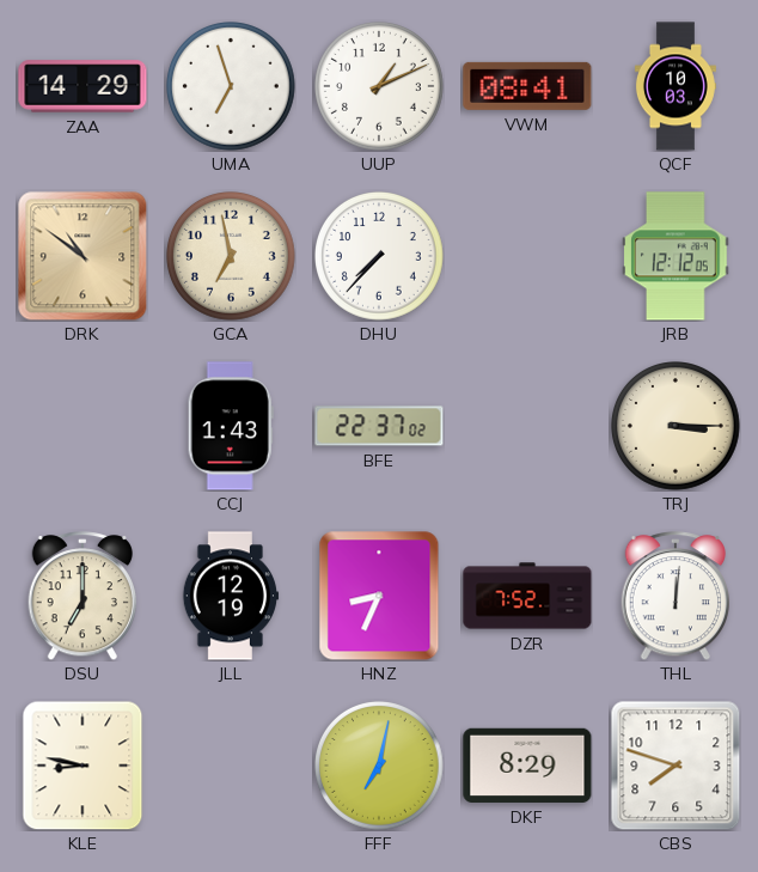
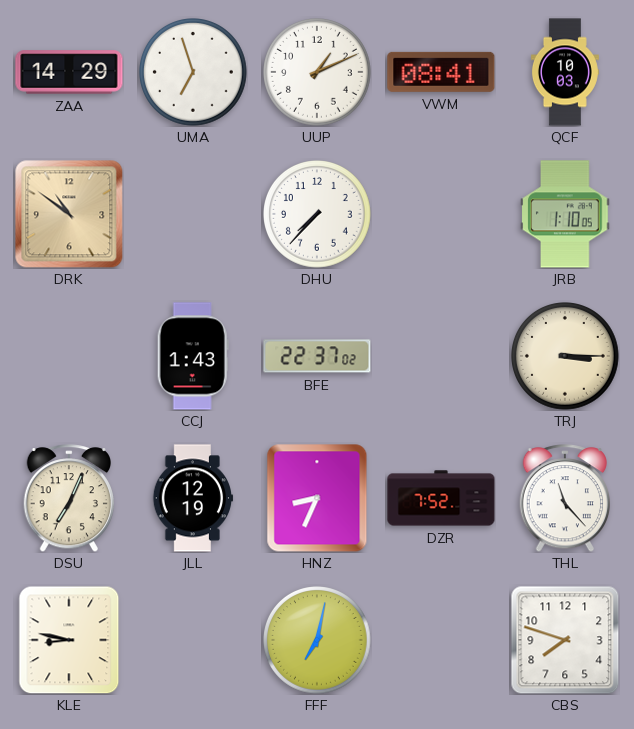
GCA: 6:58 -> none (232, 257)
JRB: 12:12 -> 1:10 (565, 214)
DSU: 7:00 -> 7:04 (68, 498)
THL: 12:01 -> 11:23 (564, 498)
DKF: 8:29 -> none (527, 766)
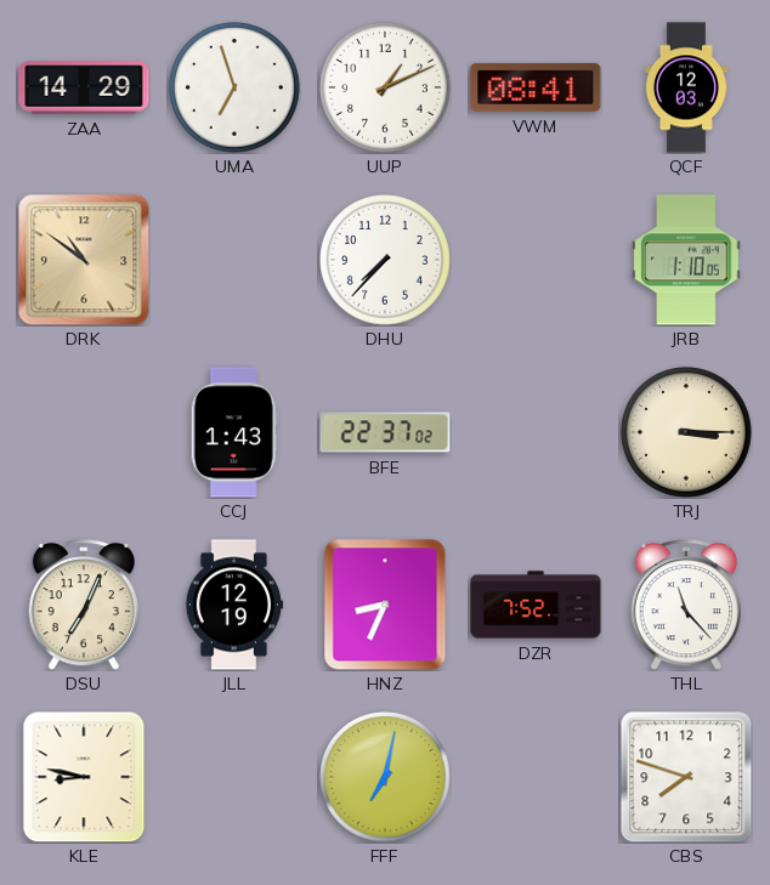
QCF: 10:03 -> 12:03 (686, 87)
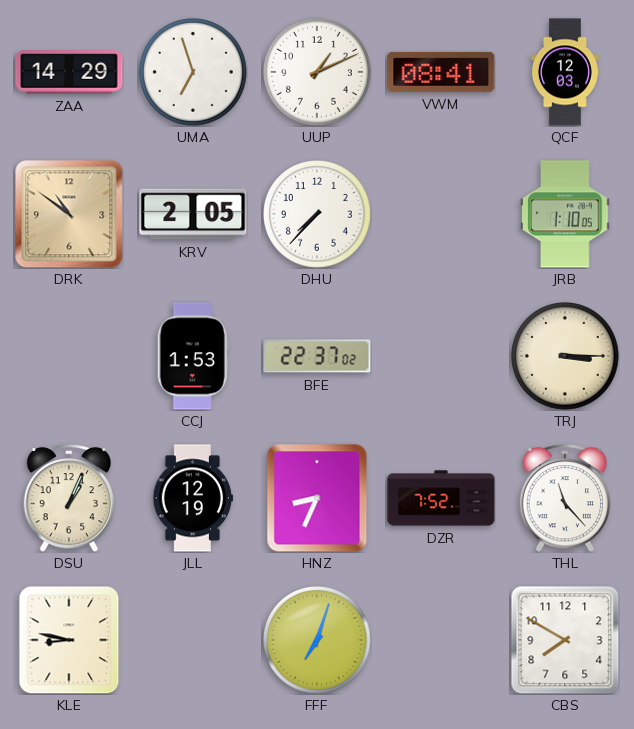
KRV: none -> 2:05 (193, 214)
CCJ: 1:43 -> 1:53 (193, 356)
DSU: 7:04 -> 1:04 (68, 498)
FFF: 7:02 -> 7:03 (318, 641)
CBS: 7:48 -> 7:50 (565, 640)
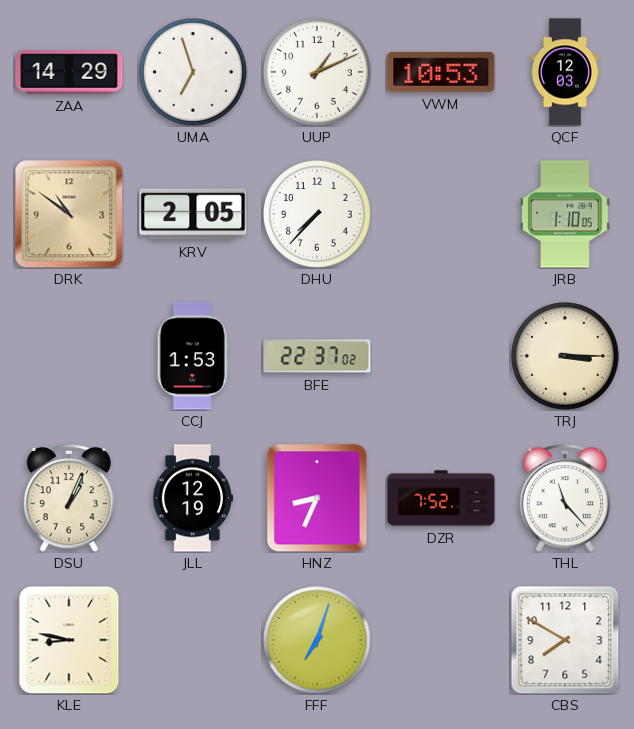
VWM: 08:41 -> 10:53 (441, 72)
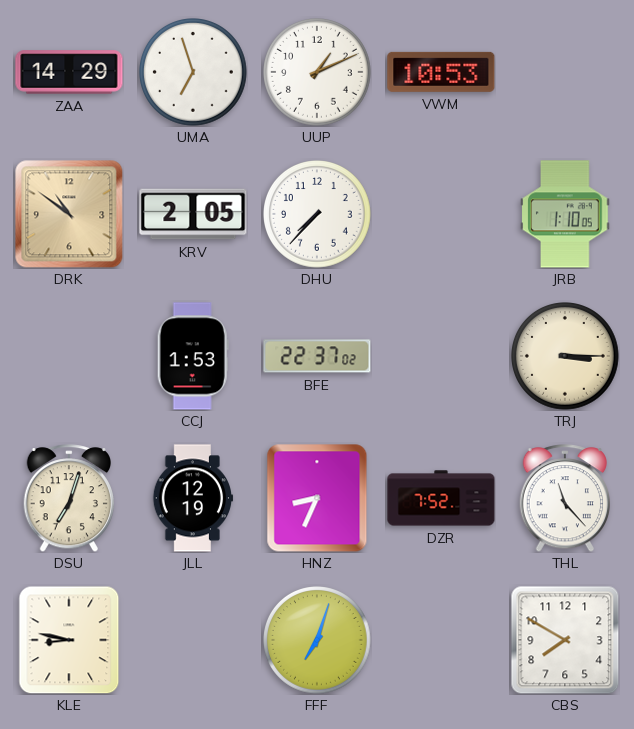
QCF: 12:03 -> none (565, 72)
DSU: 1:04 -> 7:03 (68, 498)
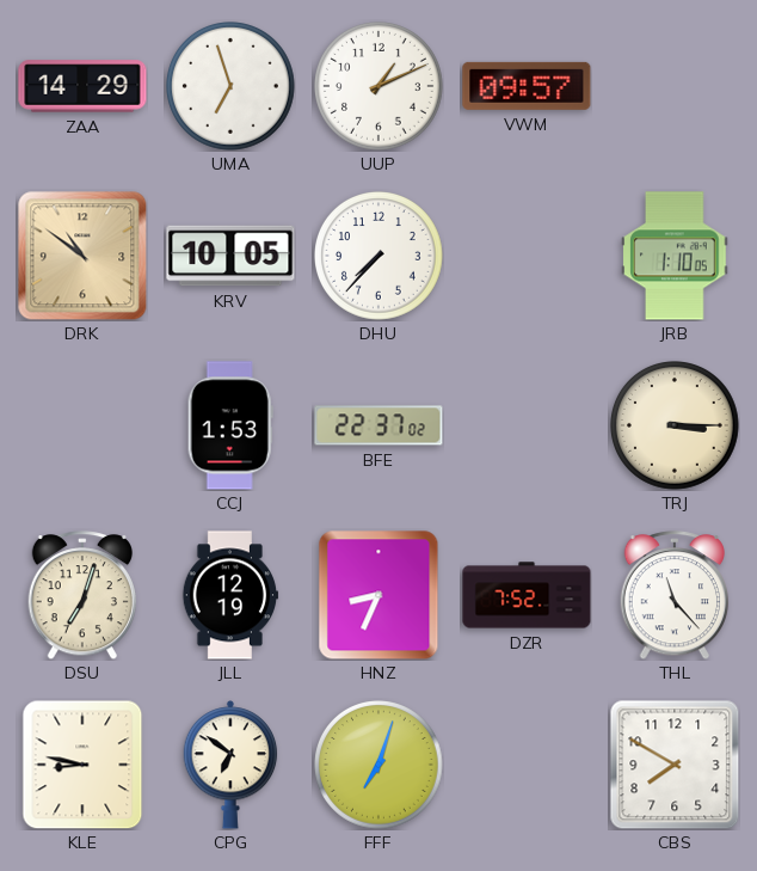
VWM: 10:53 -> 09:57 (527, 86)
KRV: 2:05 -> 10:05 (230, 256)
CPG: none -> 6:51 (230, 765)
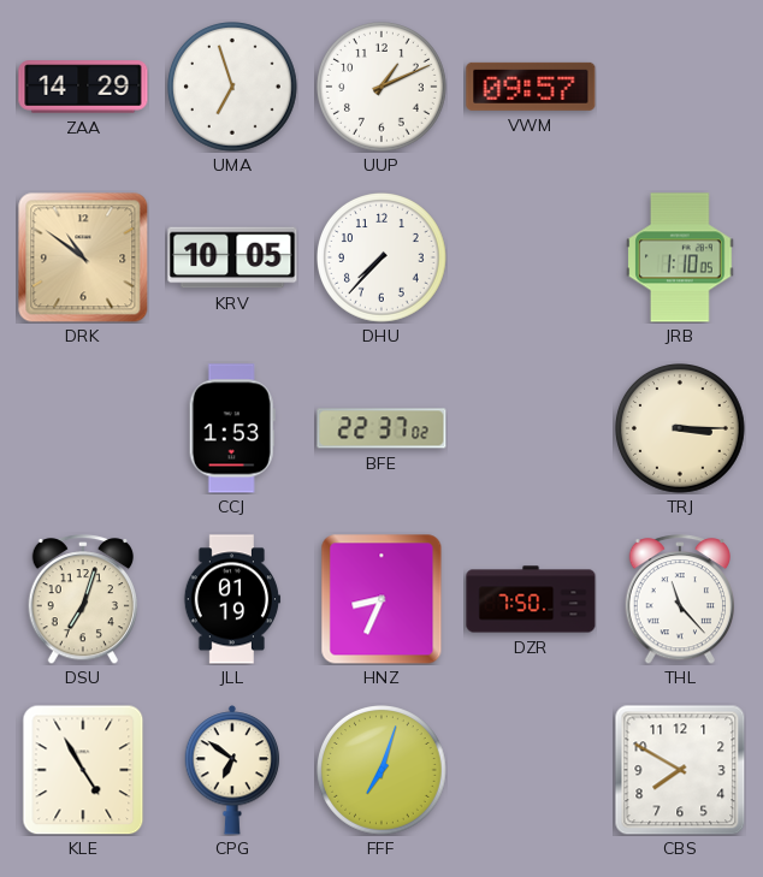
JLL: 12:19 -> 01:19 (232, 599)
DZR: 7:52 -> 7:50 (531, 599)
KLE: 8:47 -> 4:55 (83, 770)
